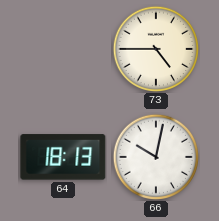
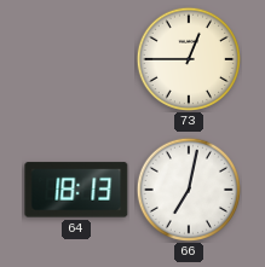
73: 4:45 -> 12:45 (189, 59)
66: 10:02 -> 7:02 (189, 190)
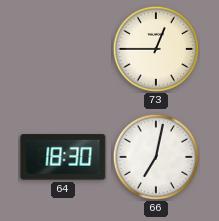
64: 18:13 -> 18:30 (63, 157)
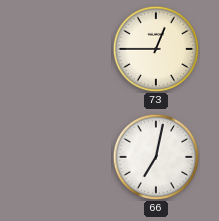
64: 18:30 -> none (63, 157)
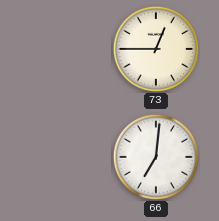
66: 7:02 -> 7:01 (156, 157)
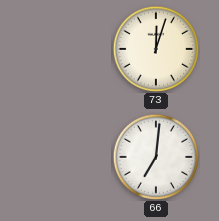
73: 12:45 -> 12:03 (156, 49)
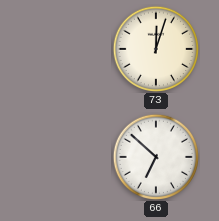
66: 7:01 -> 6:52 (156, 157)
